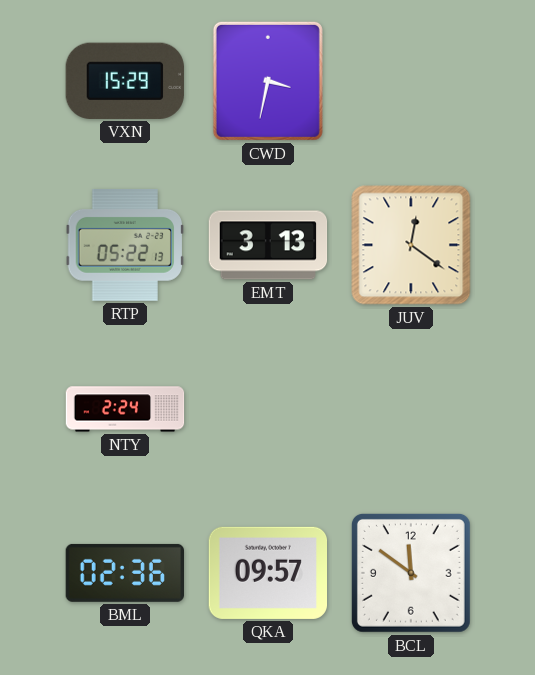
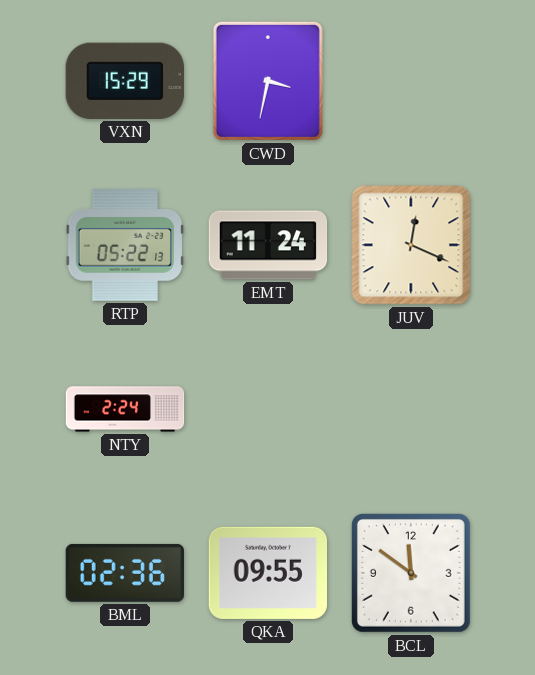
EMT: 3:13 -> 11:24 (268, 245)
JUV: 12:21 -> 12:19 (411, 245)
QKA: 09:57 -> 09:55 (268, 573)
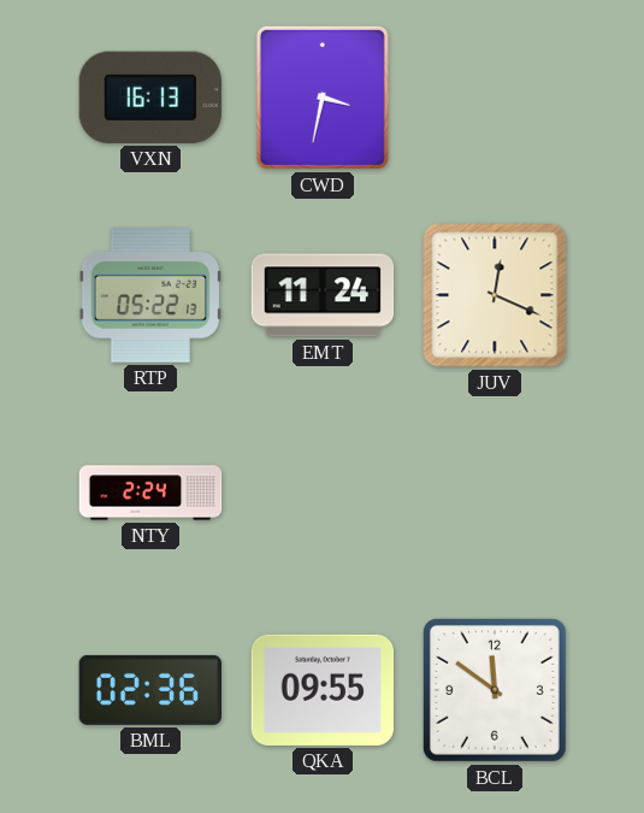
VXN: 15:29 -> 16:13 (150, 98)
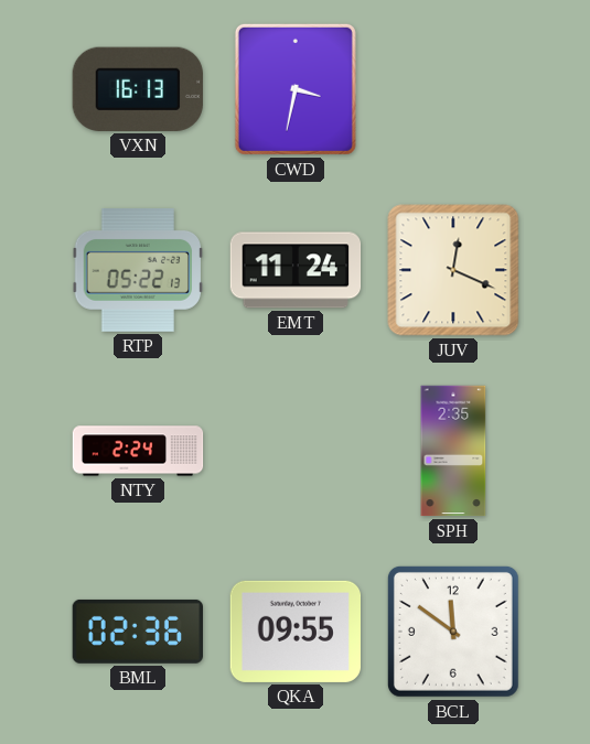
SPH: none -> 2:35 (453, 451)
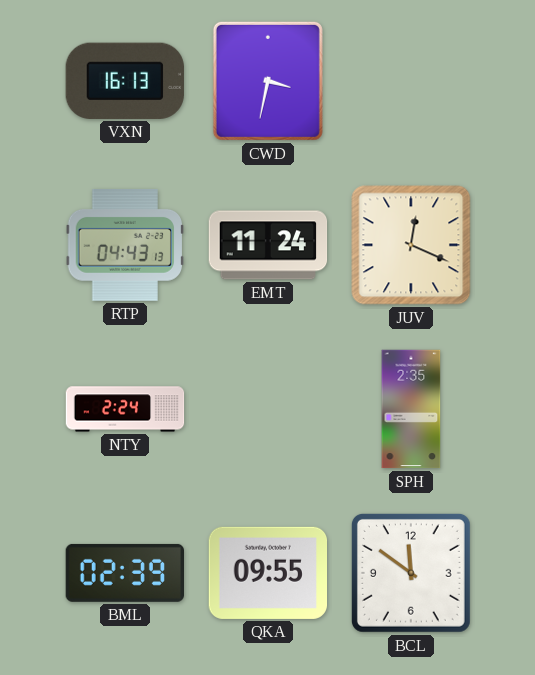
RTP: 05:22 -> 04:43 (124, 246)
BML: 02:36 -> 02:39 (124, 573)
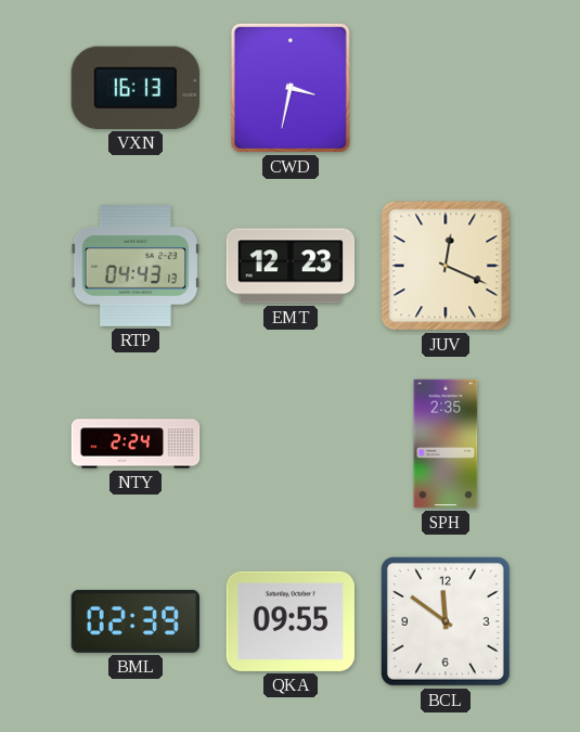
EMT: 11:24 -> 12:23 (291, 266)
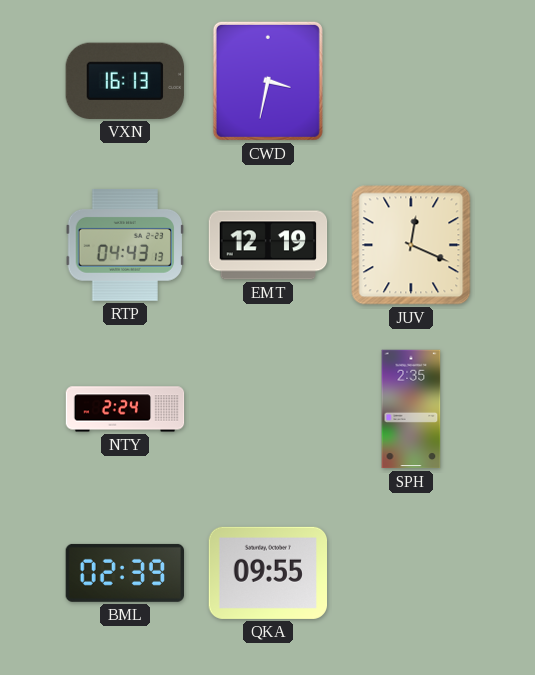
EMT: 12:23 -> 12:19 (268, 245)
BCL: 11:51 -> none (446, 621)
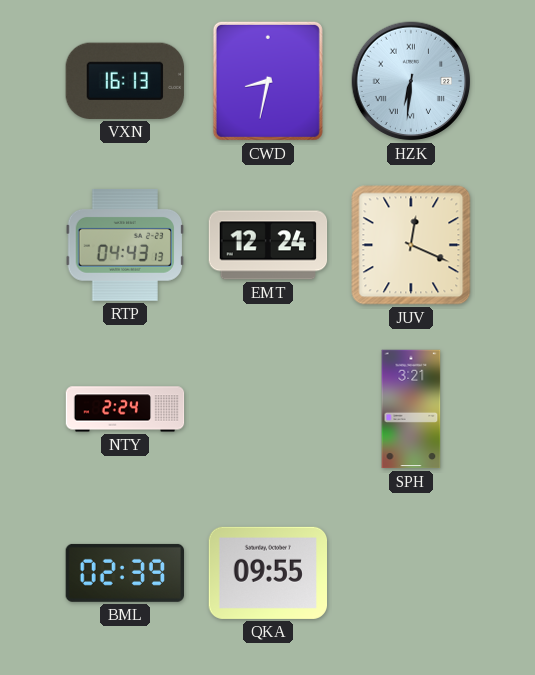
CWD: 3:32 -> 8:32 (268, 81)
HZK: none -> 6:31 (411, 81)
EMT: 12:19 -> 12:24 (268, 245)
SPH: 2:35 -> 3:21 (411, 409)
